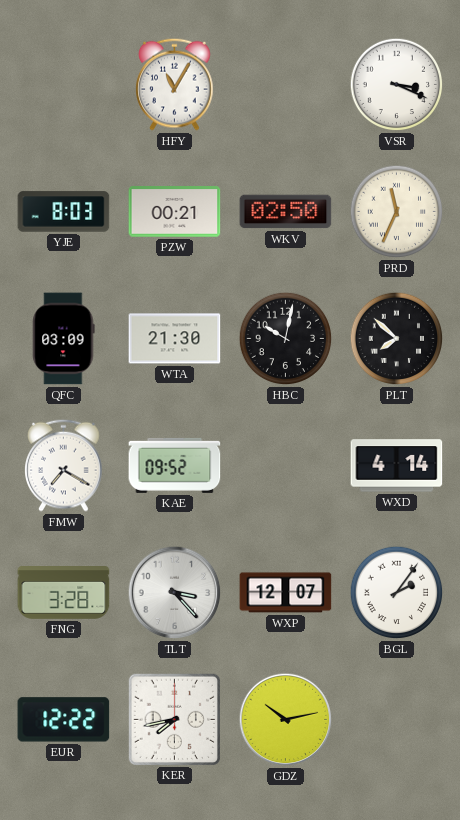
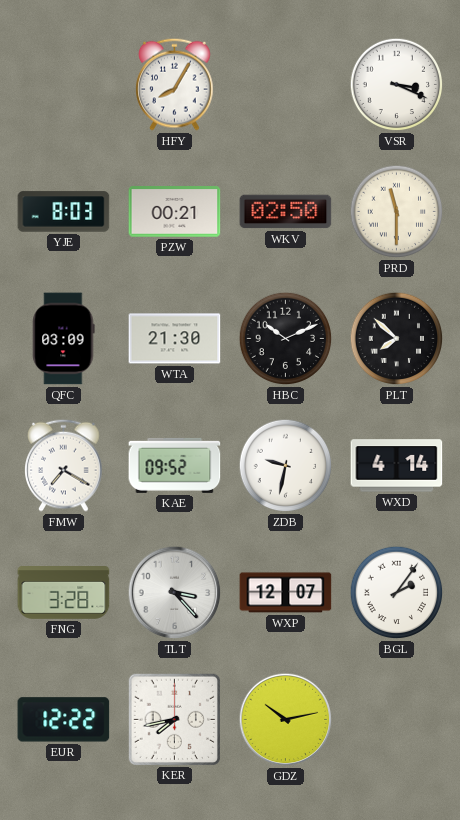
HFY: 11:05 -> 8:05 (175, 84)
PRD: 11:34 -> 11:30 (397, 212)
HBC: 10:02 -> 10:11 (286, 339)
ZDB: none -> 9:32 (286, 466)
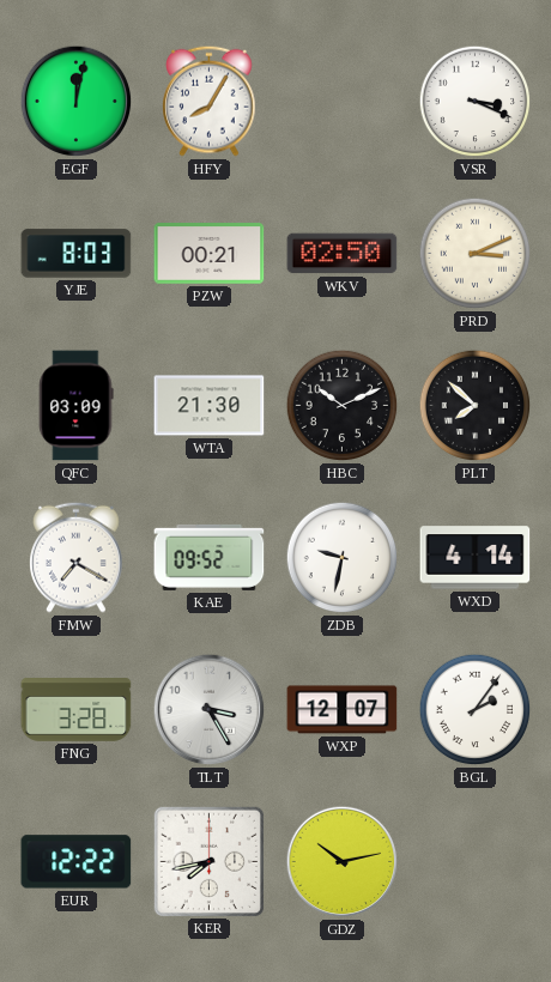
EGF: none -> 12:02 (77, 102)
PRD: 11:30 -> 3:11 (476, 254)
TLT: 3:23 -> 3:25 (210, 710)
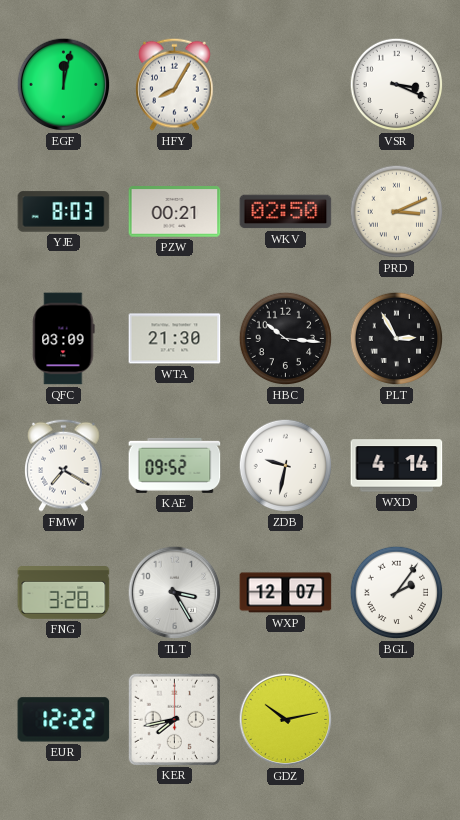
HBC: 10:11 -> 10:16 (286, 339)
PLT: 7:52 -> 2:55 (397, 339)
